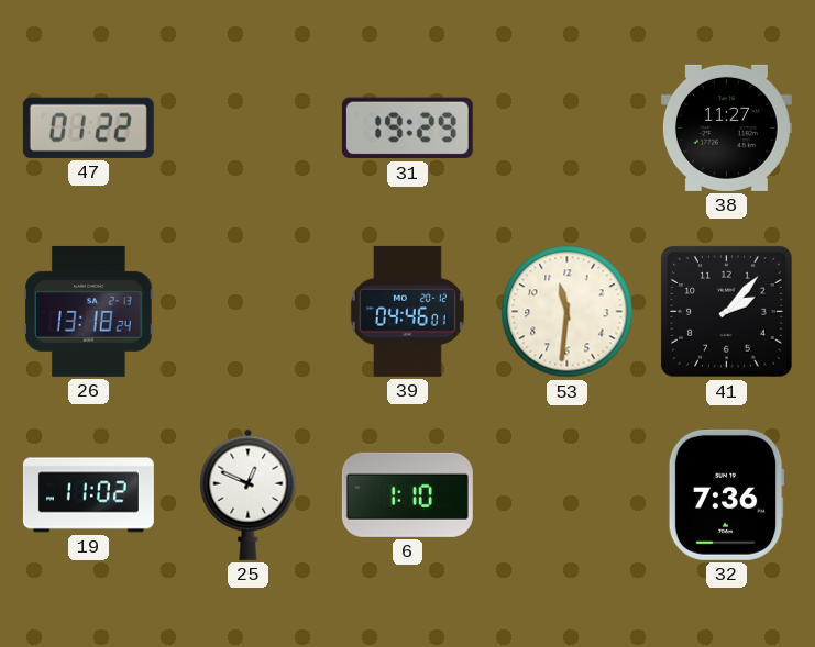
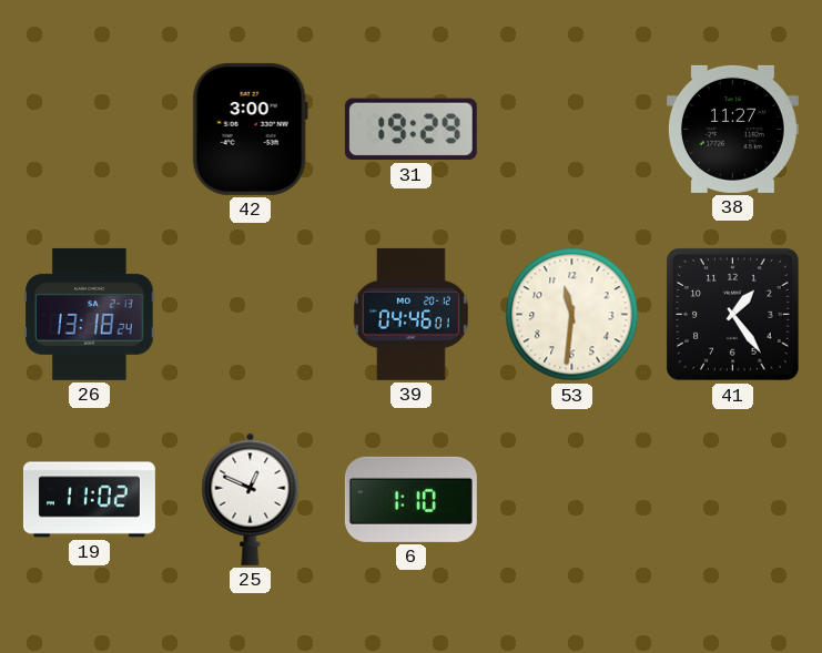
47: 01:22 -> none (88, 127)
42: none -> 3:00 (250, 129)
41: 2:07 -> 1:24 (733, 315)
32: 7:36 -> none (726, 494)
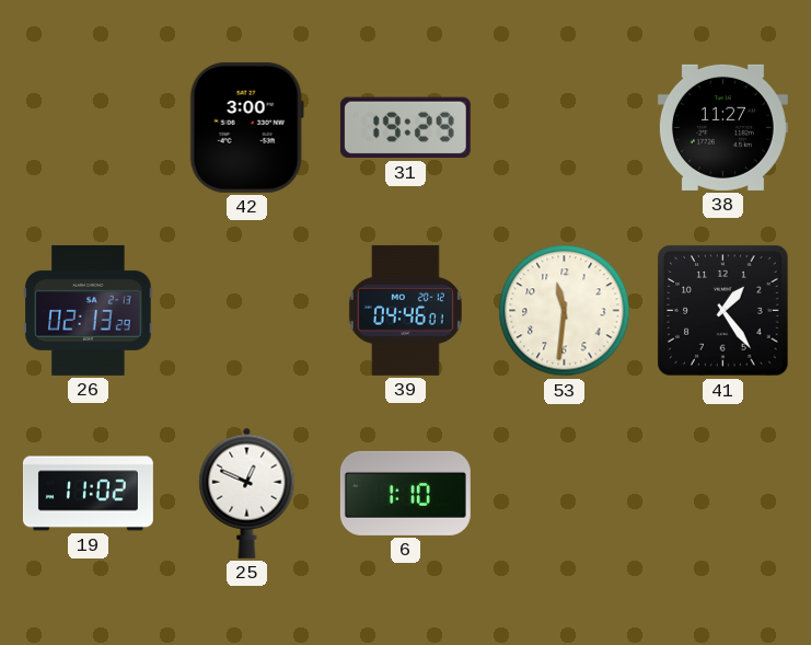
26: 13:18 -> 02:13 (89, 310)
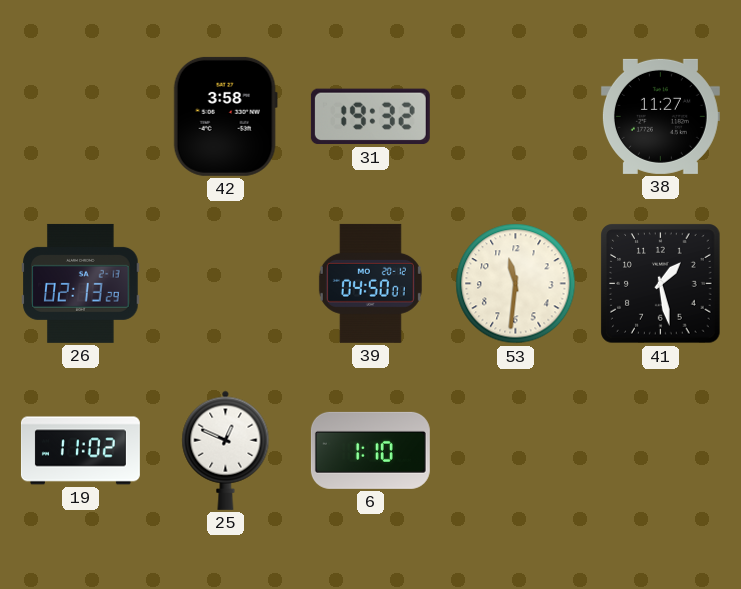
42: 3:00 -> 3:58 (225, 116)
31: 19:29 -> 19:32 (370, 117)
39: 04:46 -> 04:50 (370, 283)
41: 1:24 -> 1:28 (661, 284)
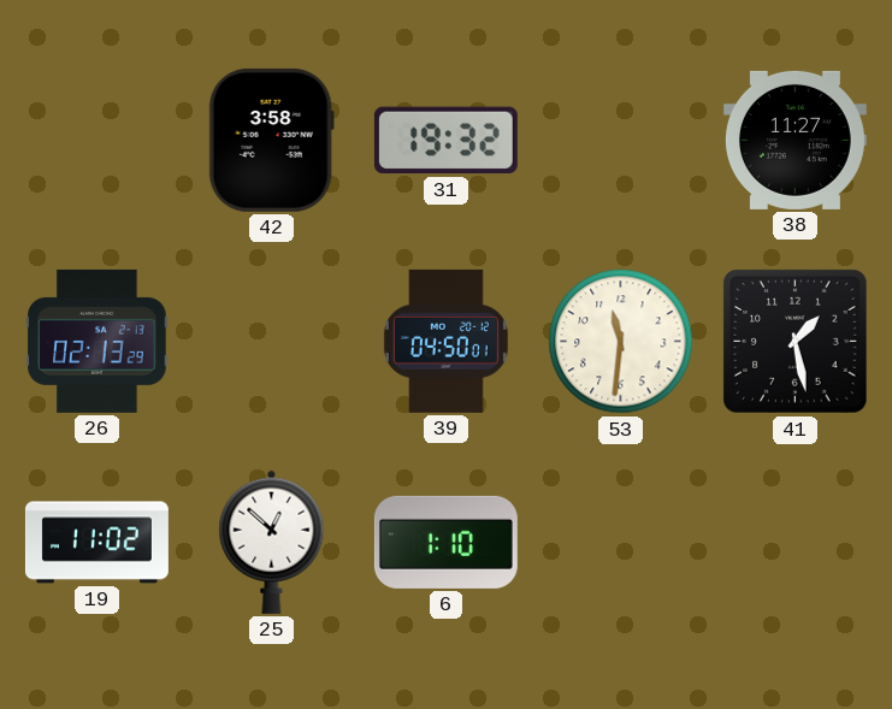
25: 12:49 -> 12:52 (272, 542)
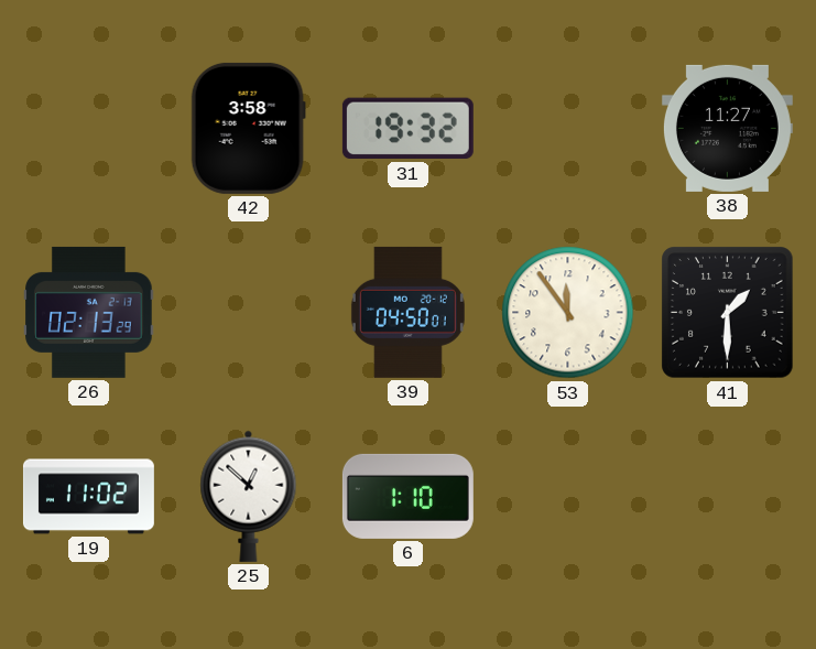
53: 11:31 -> 11:54 (568, 313)
41: 1:28 -> 1:30 (728, 313)
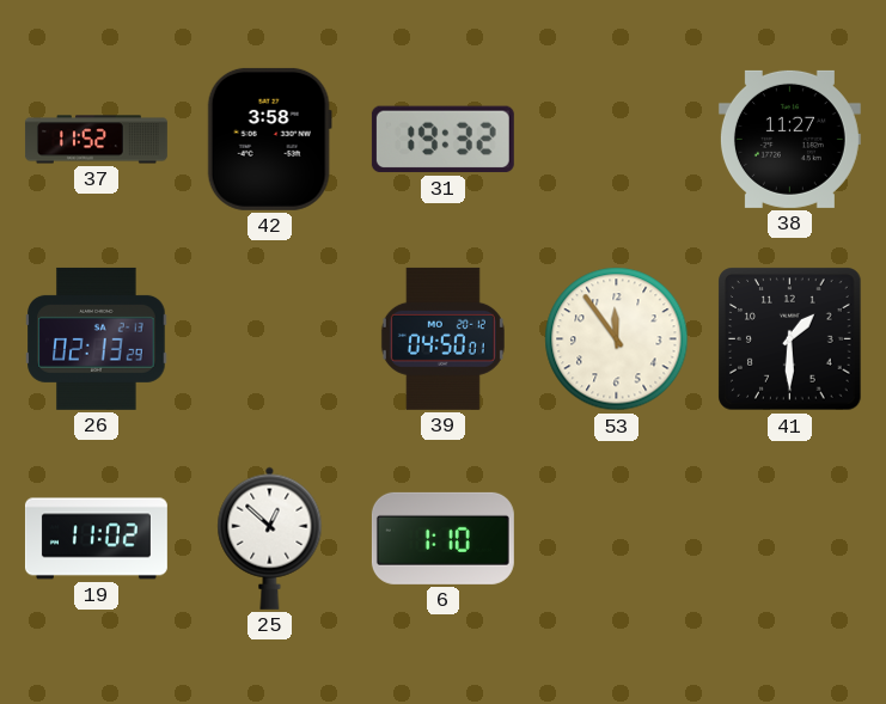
37: none -> 11:52 (96, 140)
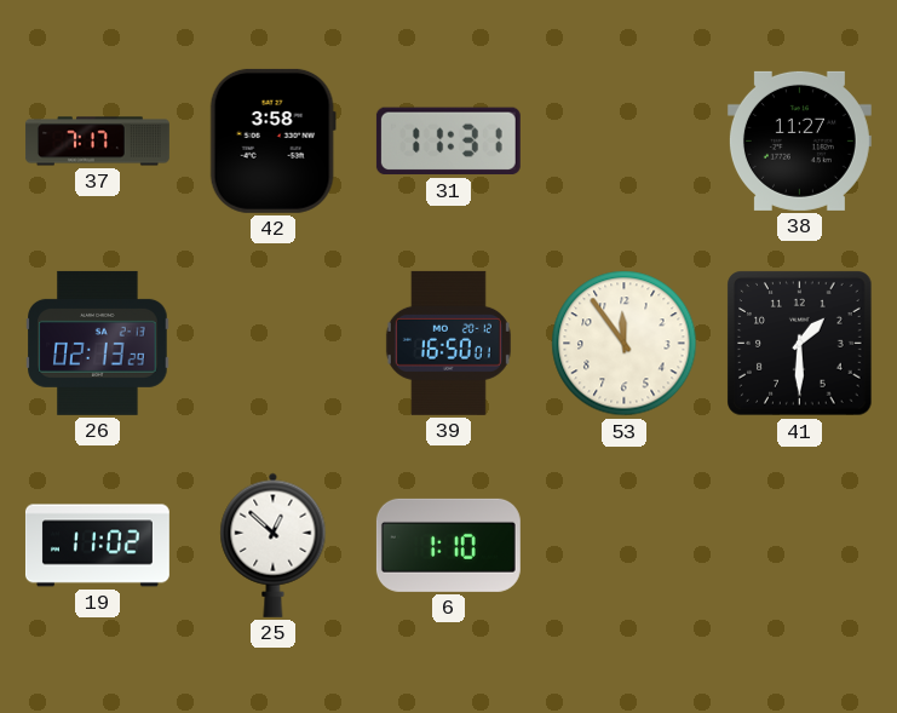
37: 11:52 -> 7:17 (97, 142)
31: 19:32 -> 11:31 (448, 142)
39: 04:50 -> 16:50 (448, 343)
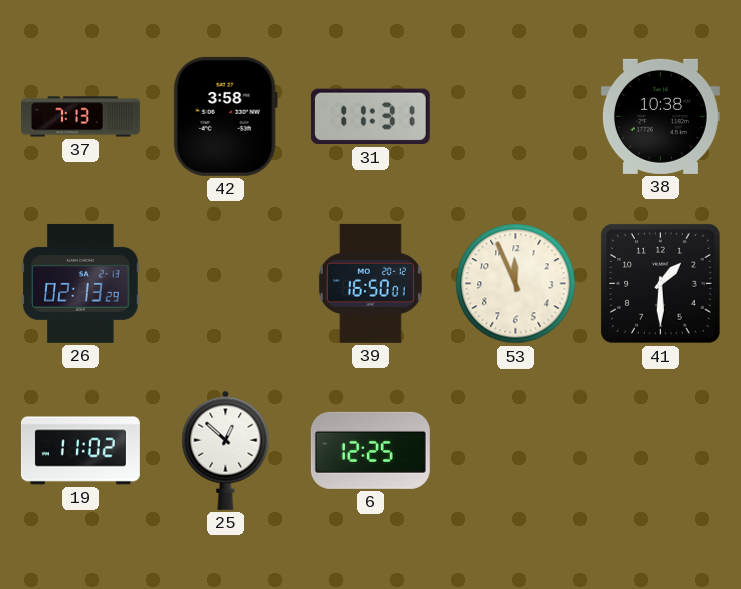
37: 7:17 -> 7:13 (80, 117)
38: 11:27 -> 10:38 (660, 116)
53: 11:54 -> 11:56 (516, 284)
6: 1:10 -> 12:25 (370, 450)
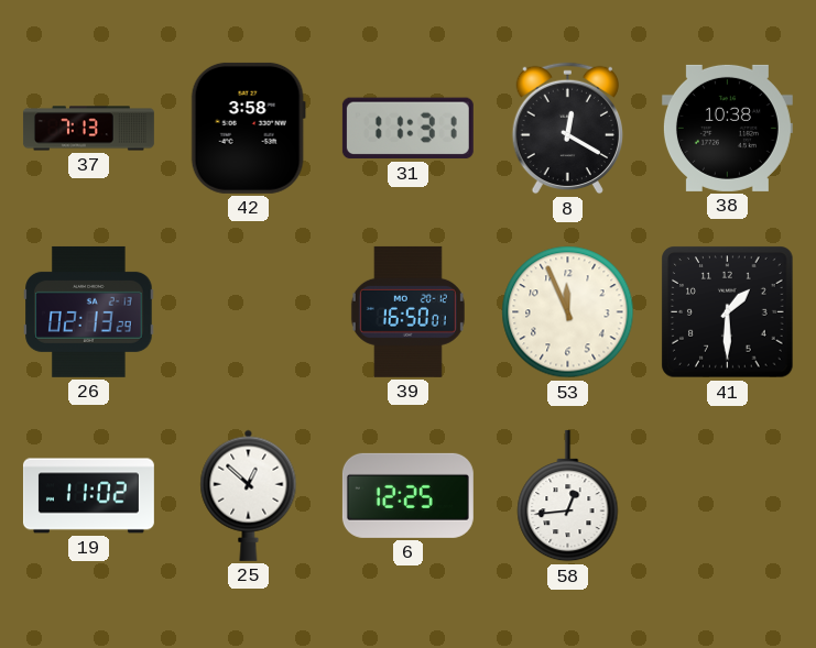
8: none -> 12:20 (567, 129)
58: none -> 12:44 (568, 496)
